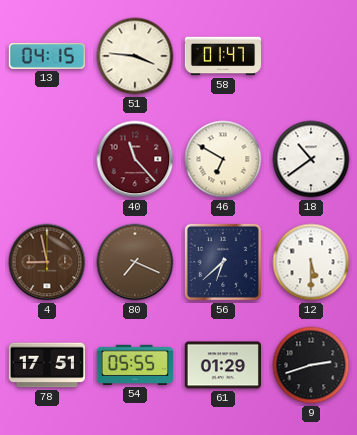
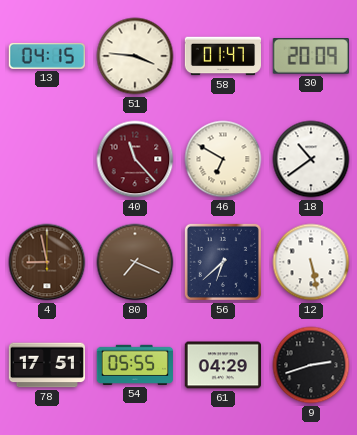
30: none -> 20:09 (311, 56)
12: 5:30 -> 5:28 (311, 262)
61: 01:29 -> 04:29 (222, 365)
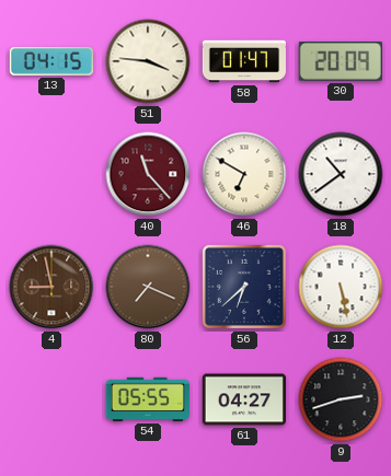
78: 17:51 -> none (46, 365)
61: 04:29 -> 04:27 (243, 399)
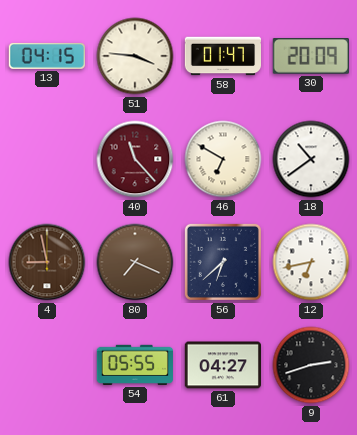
12: 5:28 -> 6:43 (311, 262)
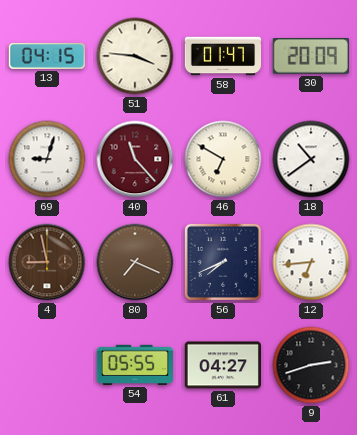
69: none -> 9:03 (47, 159)
56: 6:38 -> 7:41 (223, 262)
12: 6:43 -> 6:44 (311, 262)
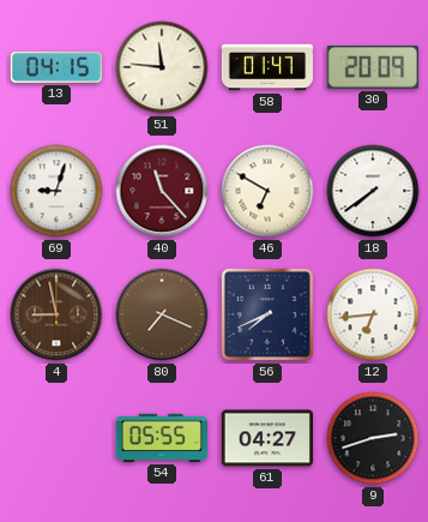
51: 3:46 -> 11:46 (162, 67)
18: 10:39 -> 7:39 (373, 191)
